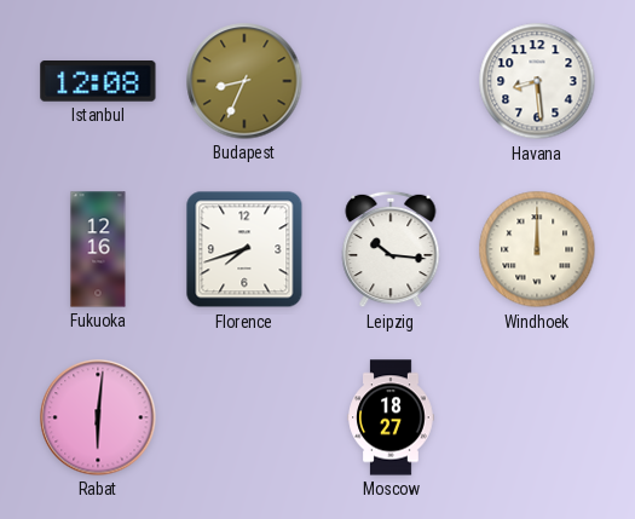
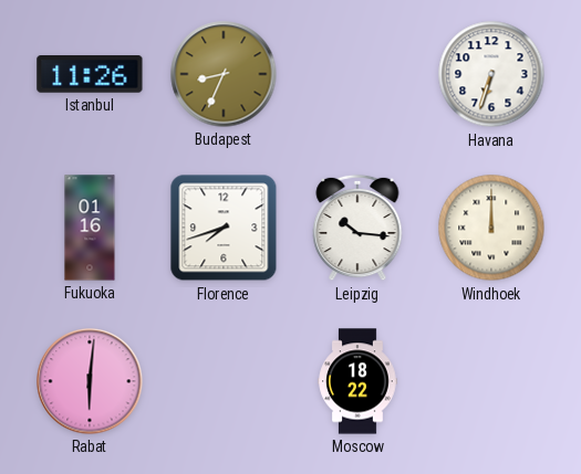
Istanbul: 12:08 -> 11:26 (90, 75)
Havana: 8:29 -> 6:33 (491, 74)
Fukuoka: 12:16 -> 01:16 (90, 228)
Moscow: 18:27 -> 18:22 (357, 381)
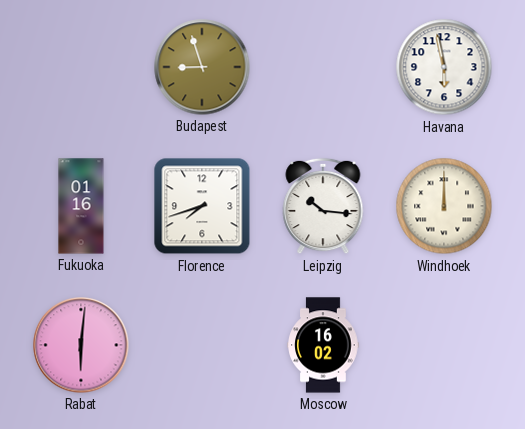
Istanbul: 11:26 -> none (90, 75)
Budapest: 8:34 -> 8:57 (202, 67)
Havana: 6:33 -> 5:58 (444, 67)
Moscow: 18:22 -> 16:02 (323, 345)
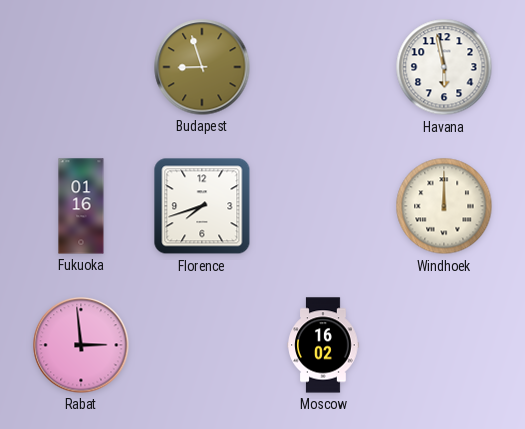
Leipzig: 10:16 -> none (323, 206)
Rabat: 6:01 -> 2:59 (81, 345)
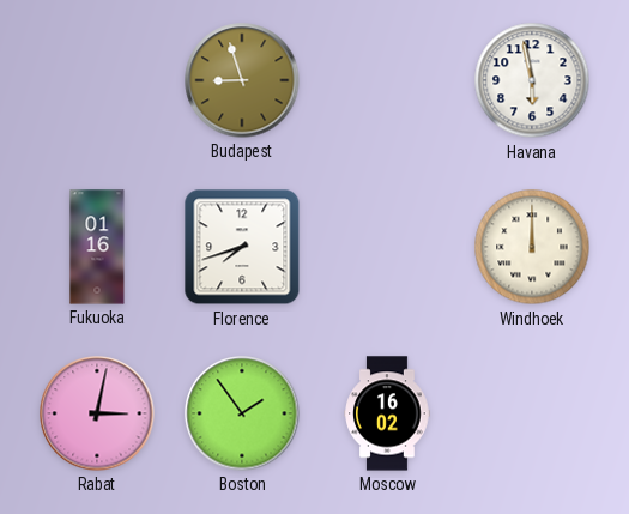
Rabat: 2:59 -> 3:02 (97, 413)
Boston: none -> 1:54 (242, 413)
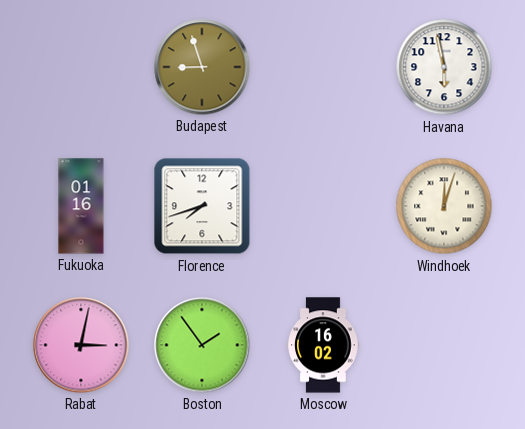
Windhoek: 12:00 -> 12:03 (444, 206)
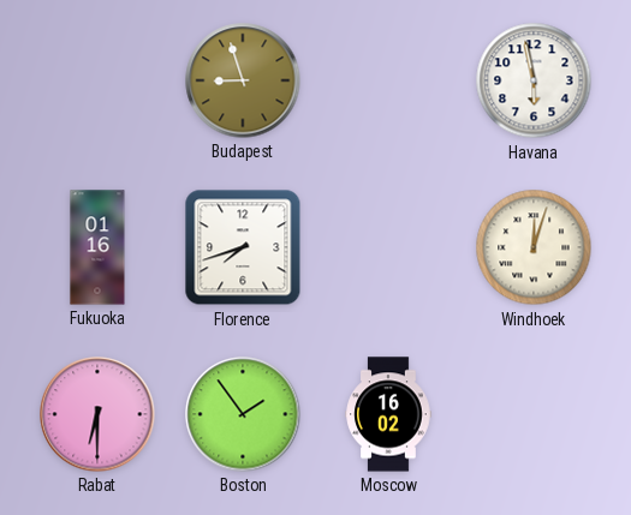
Rabat: 3:02 -> 6:30 (97, 414)
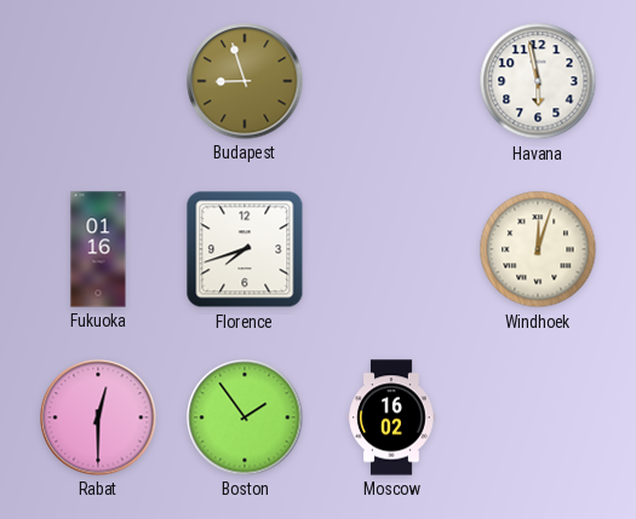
Rabat: 6:30 -> 12:30 (98, 417)
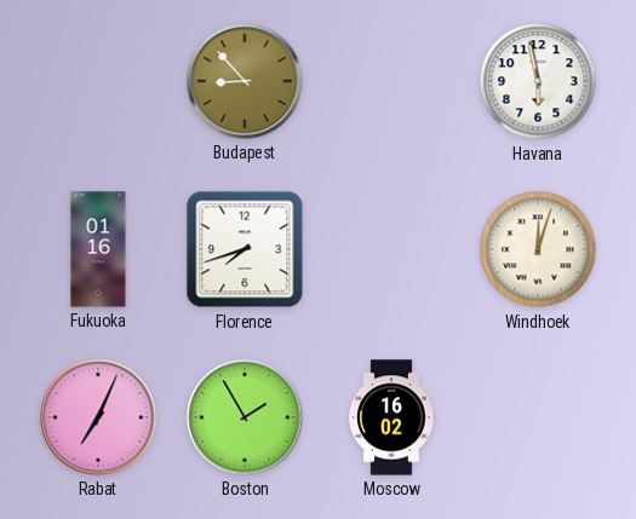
Budapest: 8:57 -> 8:53 (245, 81)
Rabat: 12:30 -> 7:04 (98, 417)
Boston: 1:54 -> 1:55 (245, 417)
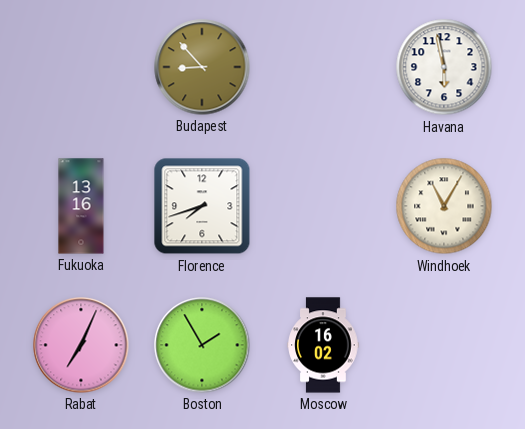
Fukuoka: 01:16 -> 13:16 (81, 206)
Windhoek: 12:03 -> 11:05 (444, 206)
